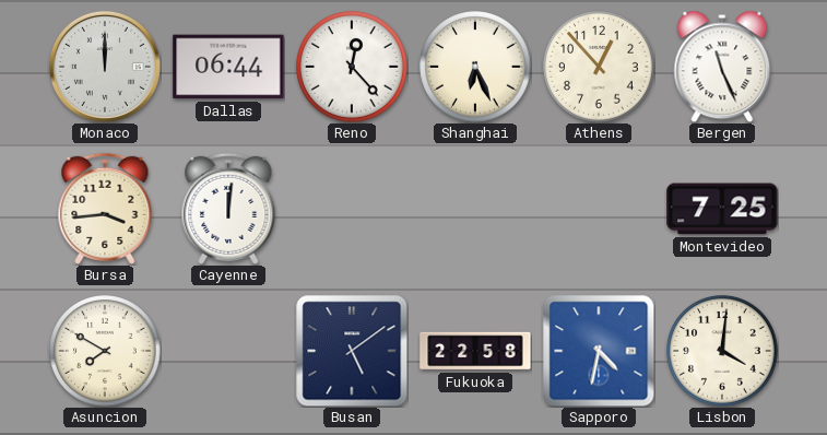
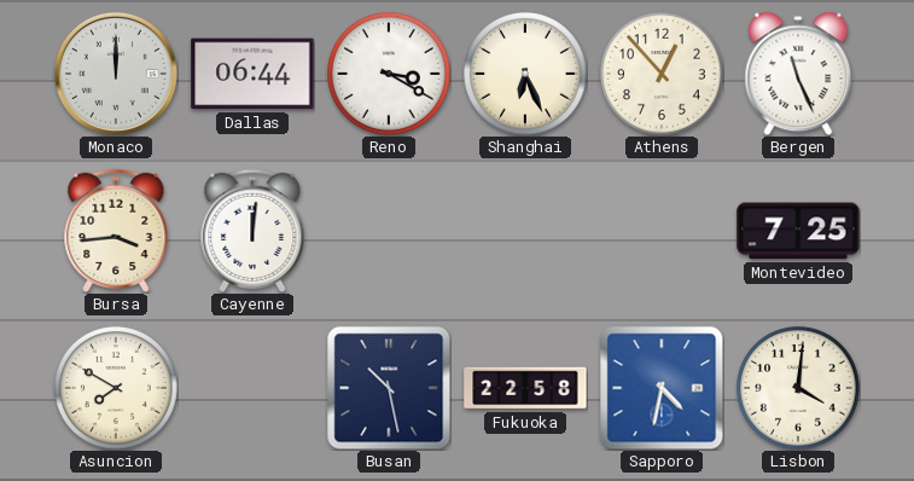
Reno: 12:23 -> 3:20 (389, 74)
Busan: 5:09 -> 10:28 (389, 388)
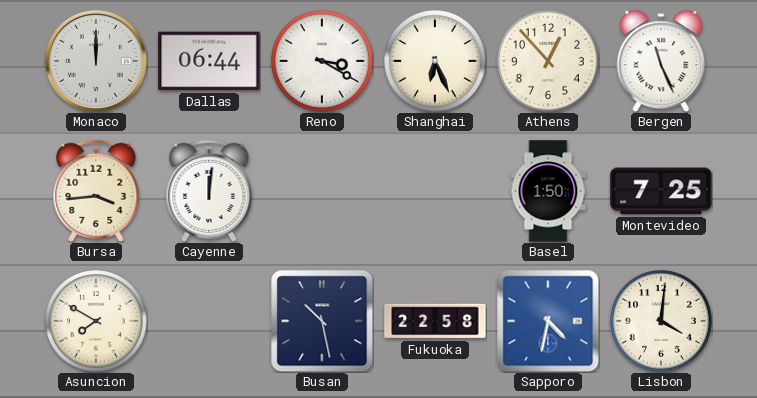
Basel: none -> 1:50 (548, 191)
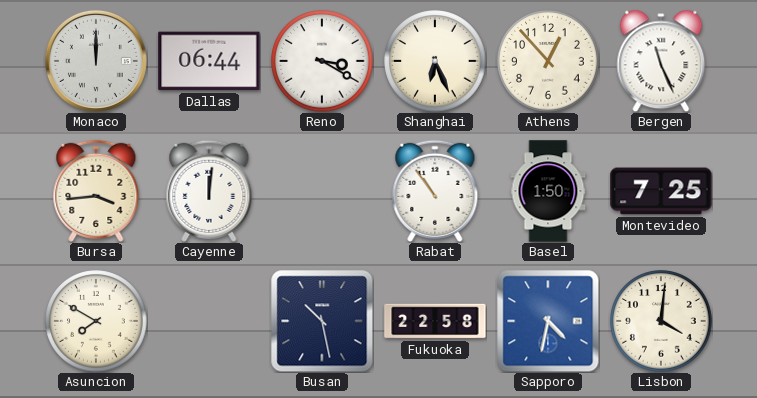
Rabat: none -> 10:54 (435, 191)
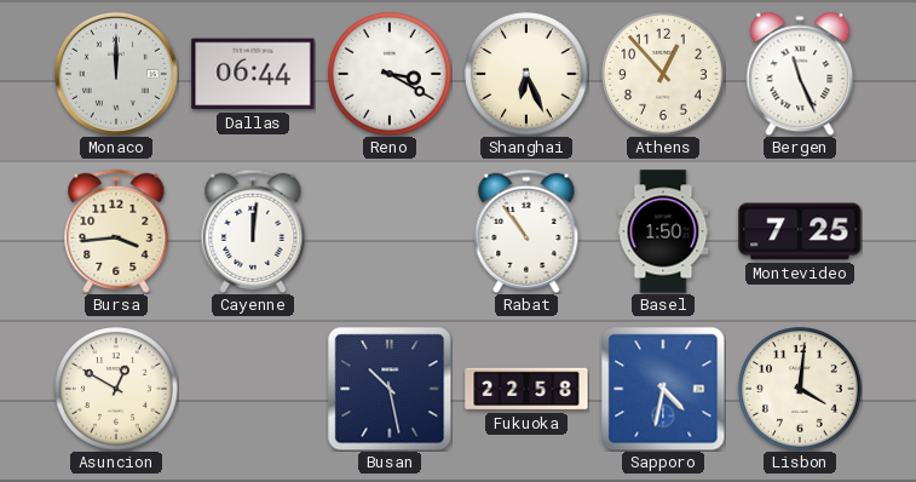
Asuncion: 7:50 -> 12:50 (116, 389)
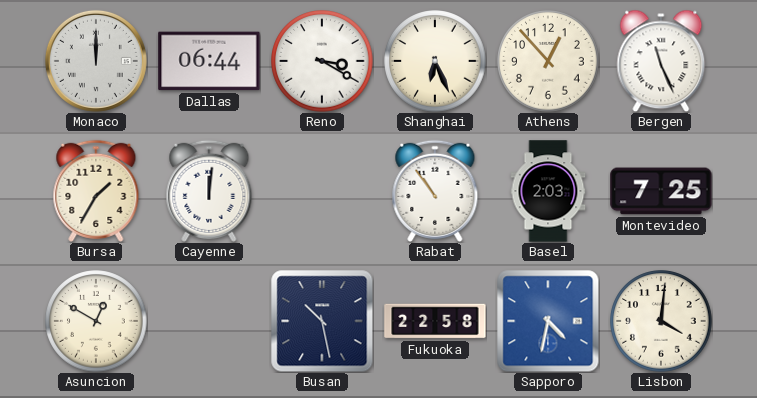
Bursa: 3:44 -> 1:35 (96, 191)
Basel: 1:50 -> 2:03 (548, 191)
